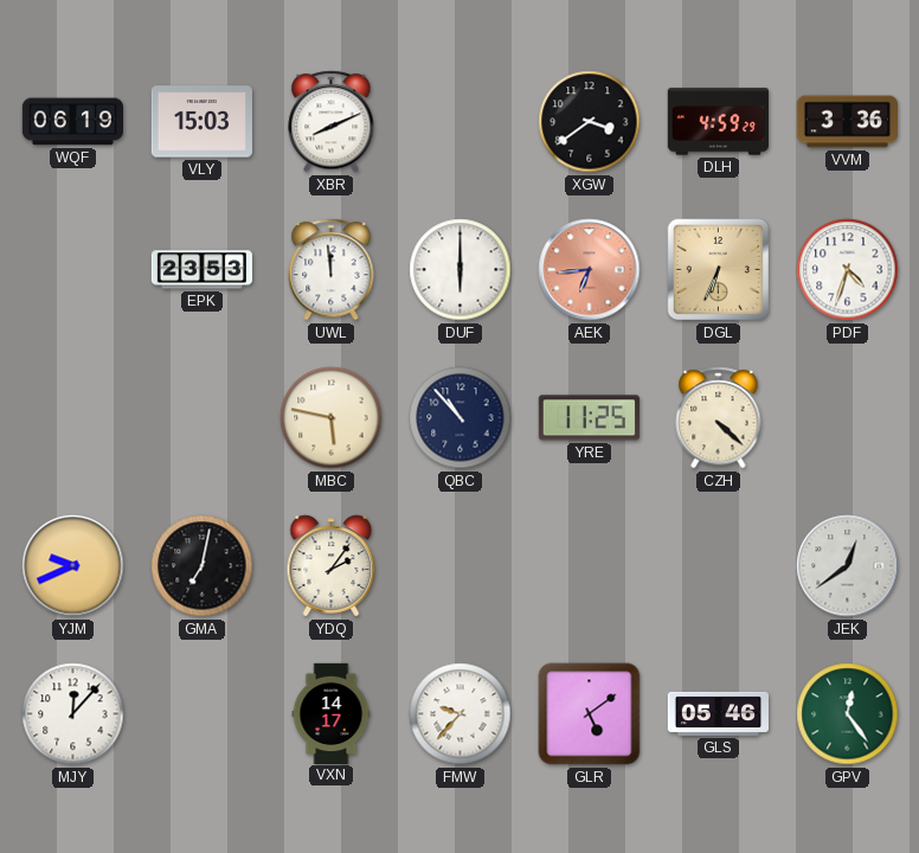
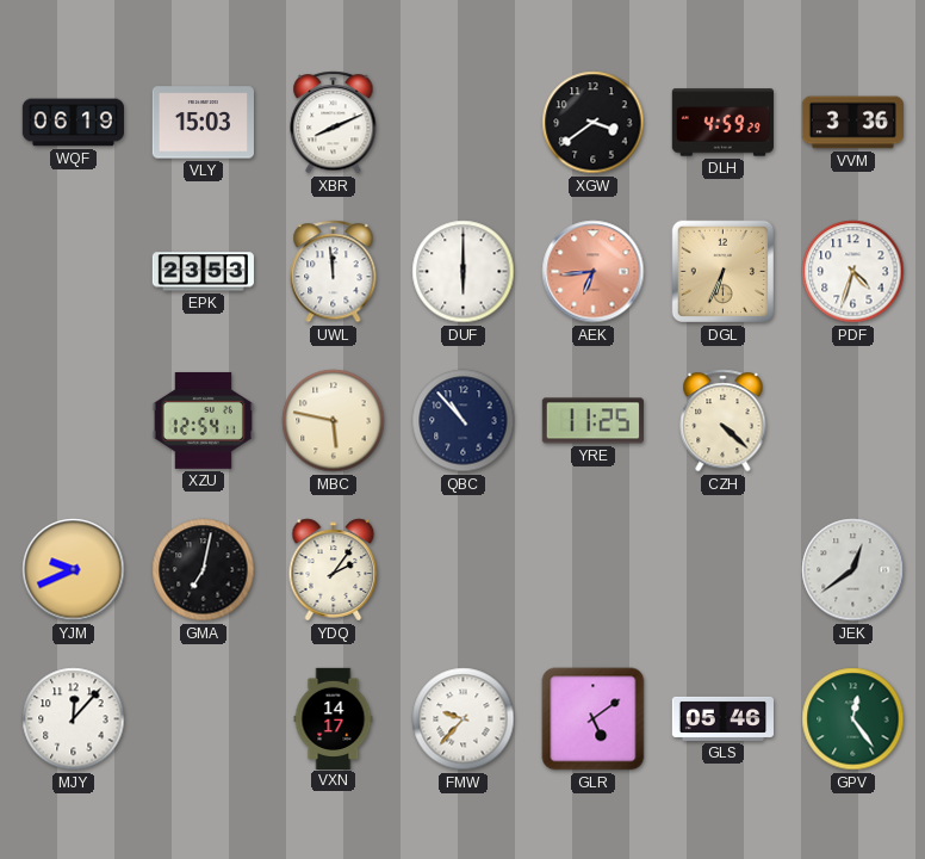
XZU: none -> 12:54 (203, 420)
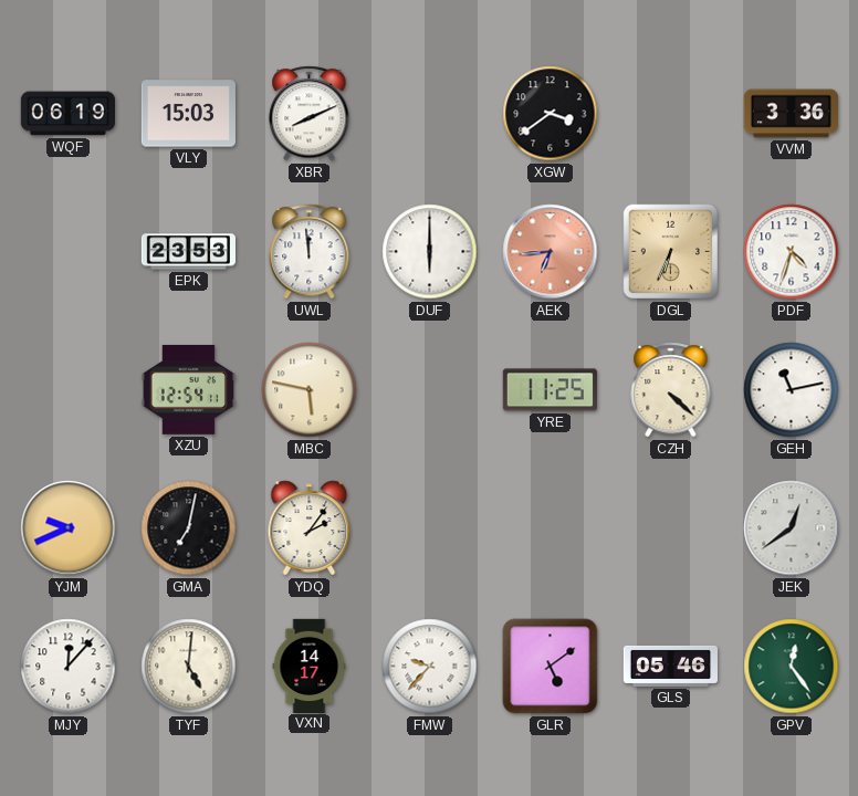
DLH: 4:59 -> none (722, 123)
QBC: 10:53 -> none (464, 421)
GEH: none -> 11:13 (792, 390)
TYF: none -> 5:01 (189, 667)
